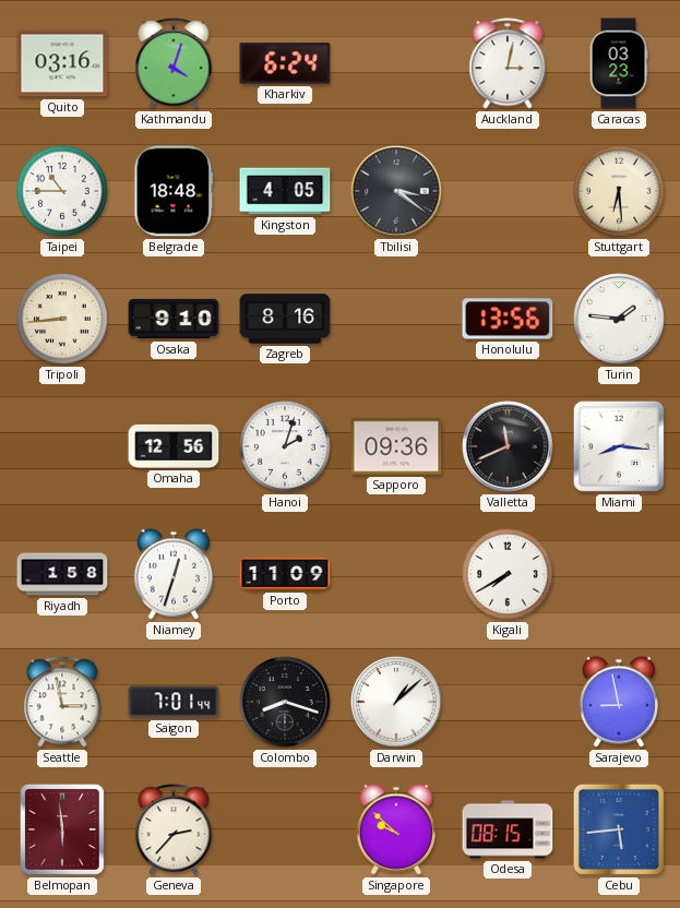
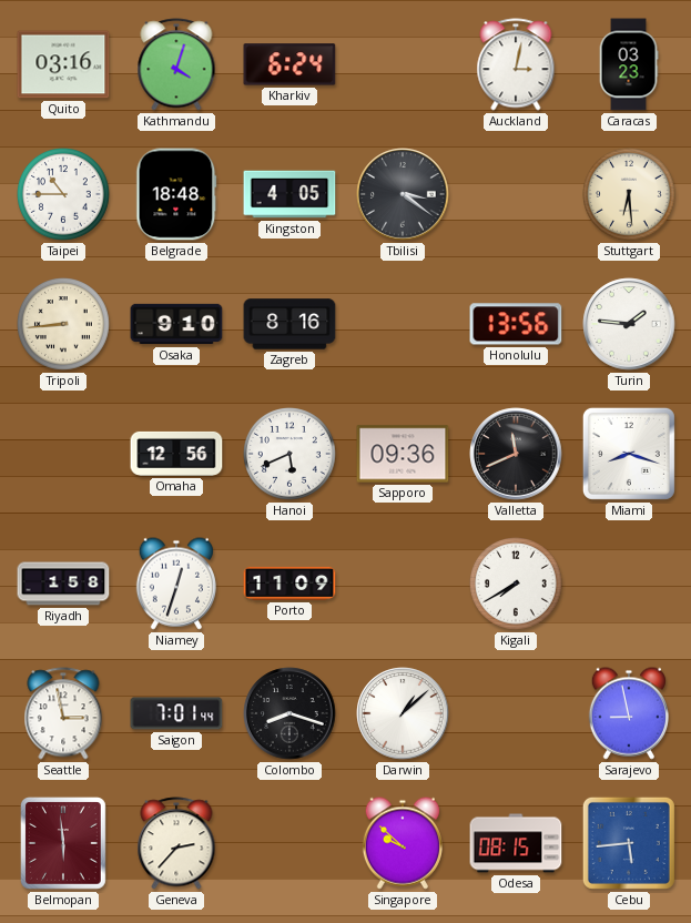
Hanoi: 2:03 -> 5:41 (291, 455)
Miami: 8:16 -> 8:18 (629, 454)
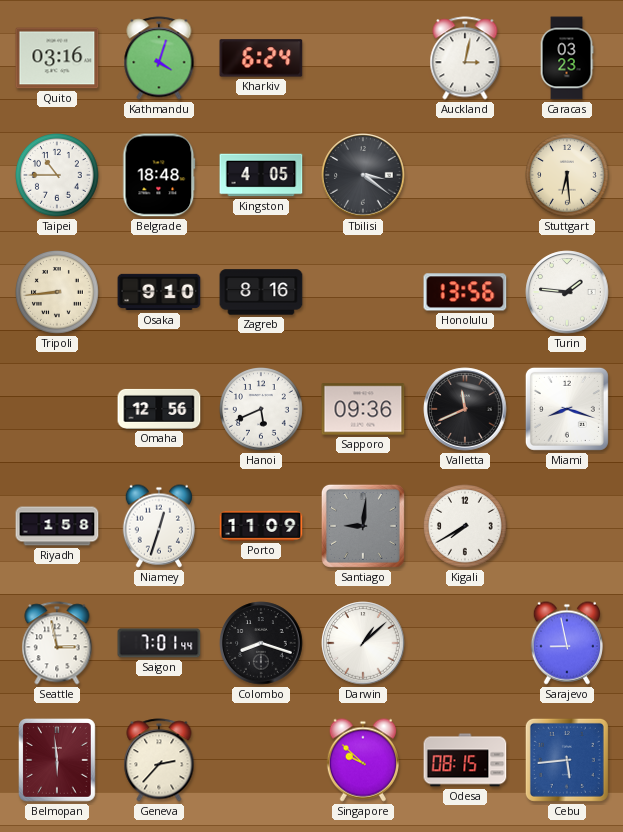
Santiago: none -> 9:01 (363, 526)
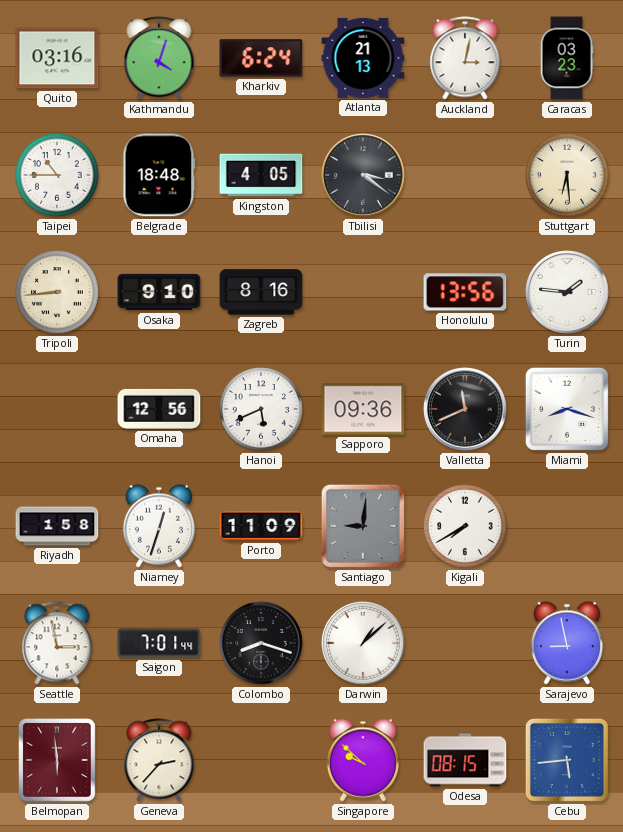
Atlanta: none -> 21:13 (363, 58)
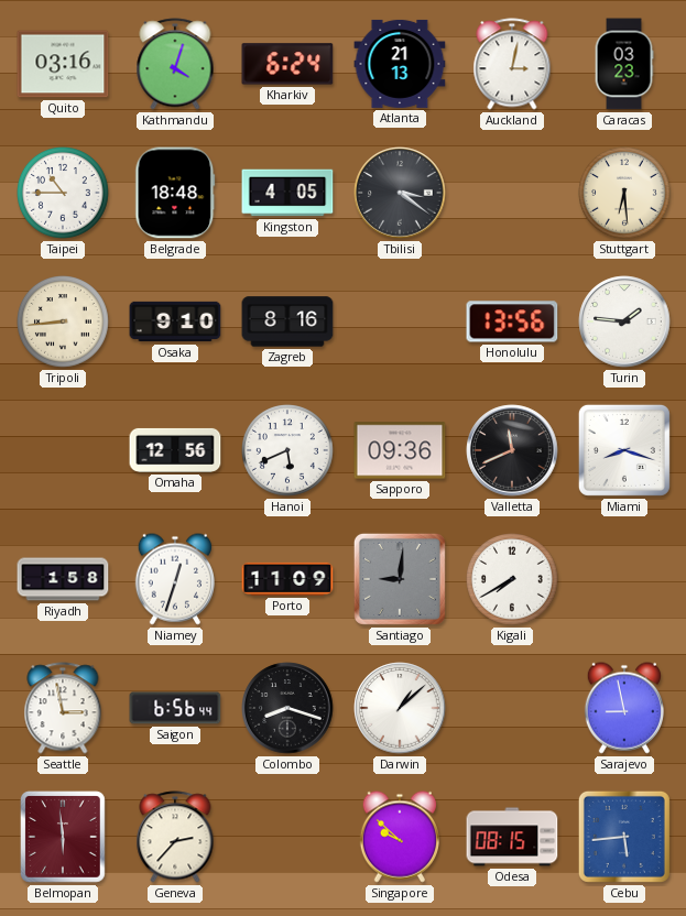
Saigon: 7:01 -> 6:56 (175, 708)
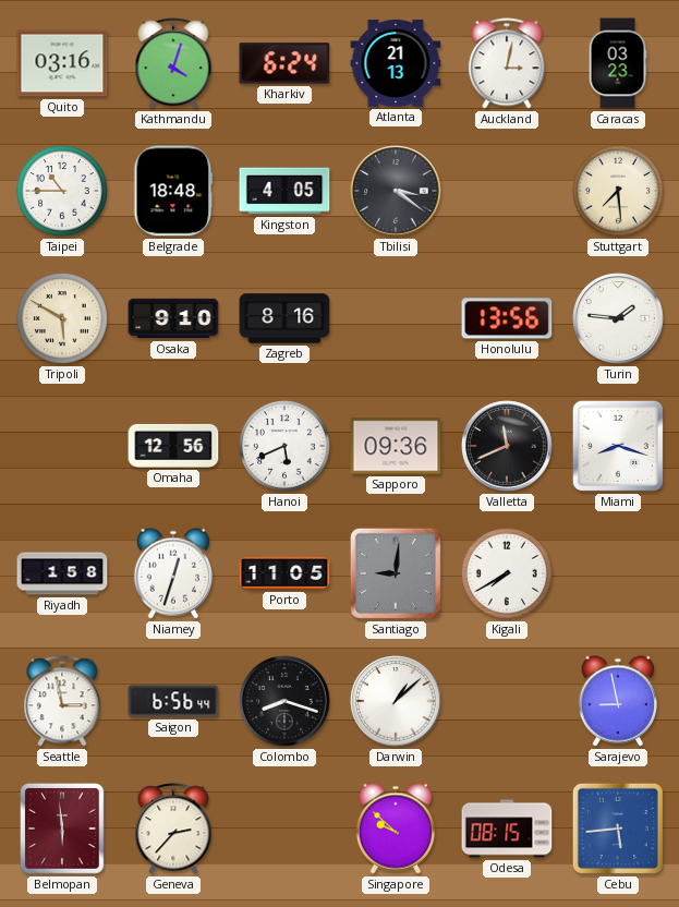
Stuttgart: 6:29 -> 7:29 (619, 192)
Tripoli: 8:44 -> 5:50 (63, 319)
Porto: 11:09 -> 11:05 (284, 573)
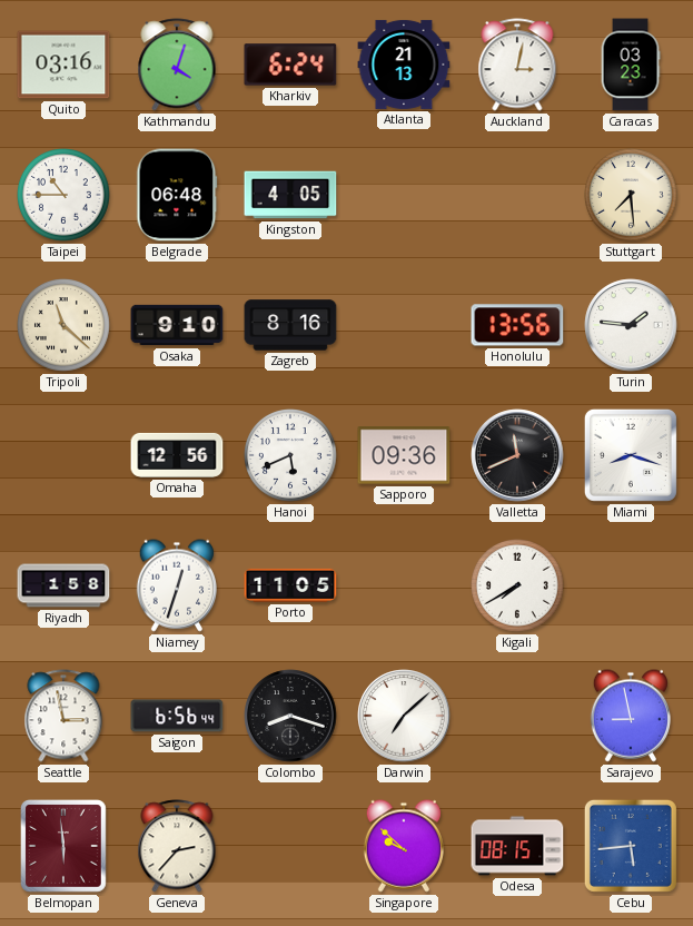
Belgrade: 18:48 -> 06:48 (177, 195)
Tbilisi: 3:21 -> none (396, 191)
Tripoli: 5:50 -> 11:22 (65, 326)
Santiago: 9:01 -> none (396, 573)
Darwin: 1:08 -> 7:08 (404, 716)
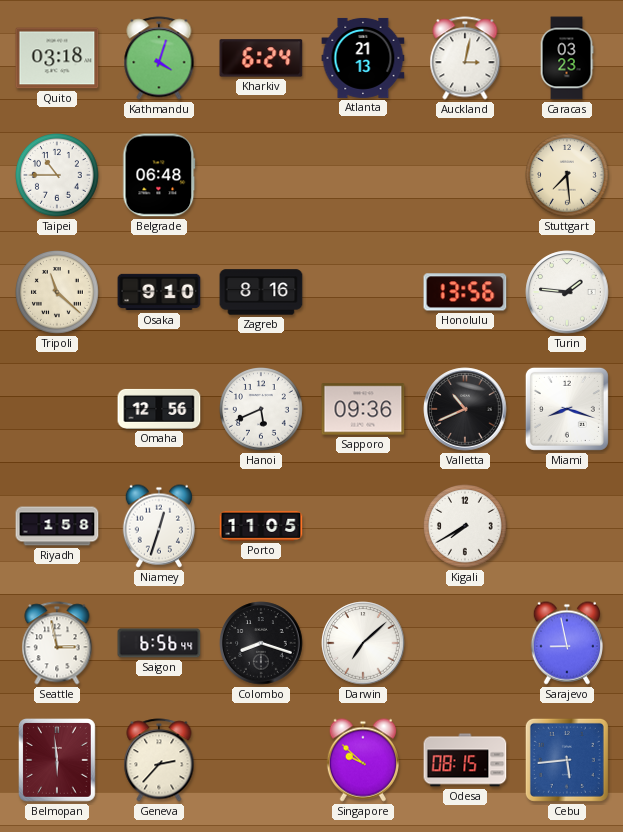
Quito: 03:16 -> 03:18 (57, 58)
Kingston: 4:05 -> none (290, 195)
Valletta: 11:41 -> 10:41 (465, 409)
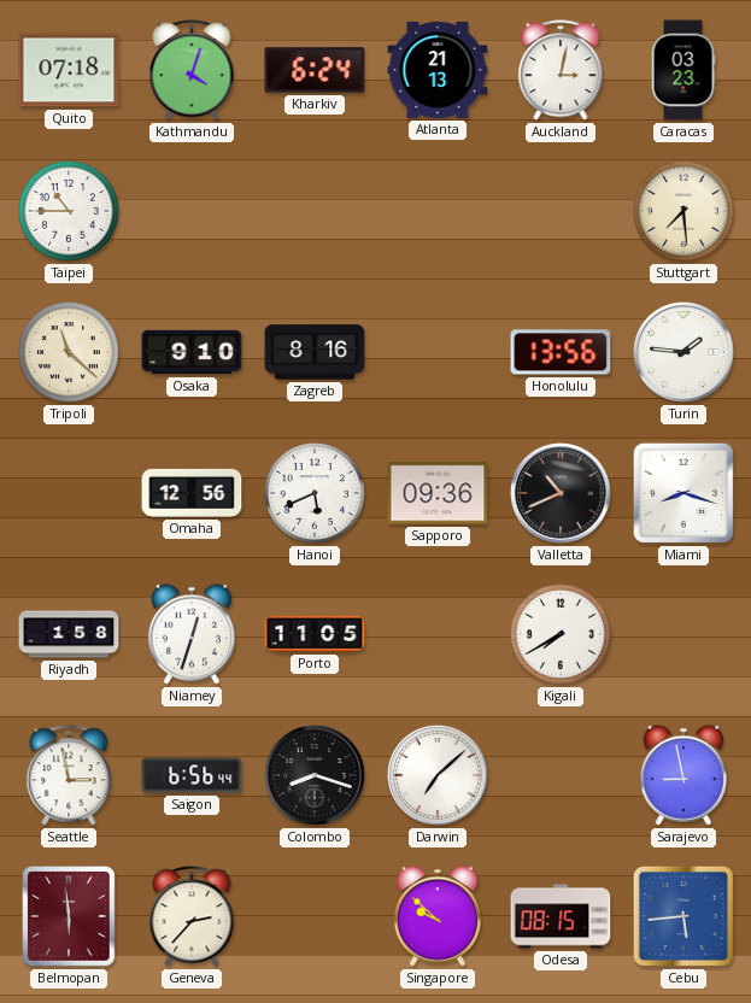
Quito: 03:18 -> 07:18 (69, 70)
Belgrade: 06:48 -> none (159, 175)
